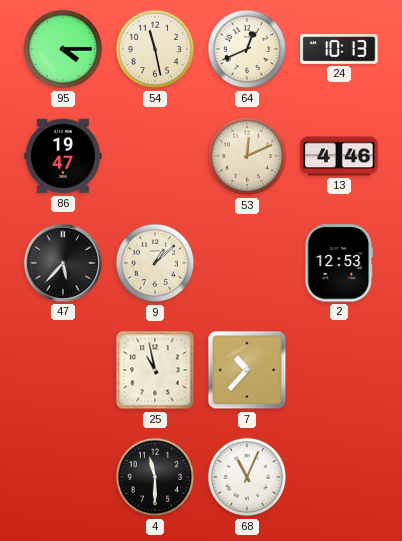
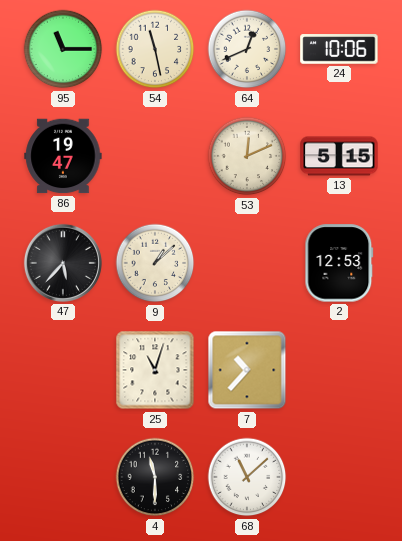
95: 4:15 -> 11:15 (63, 49)
24: 10:13 -> 10:06 (339, 49)
13: 4:46 -> 5:15 (339, 156)
25: 10:58 -> 11:03 (155, 370)
68: 11:04 -> 11:08 (247, 477)
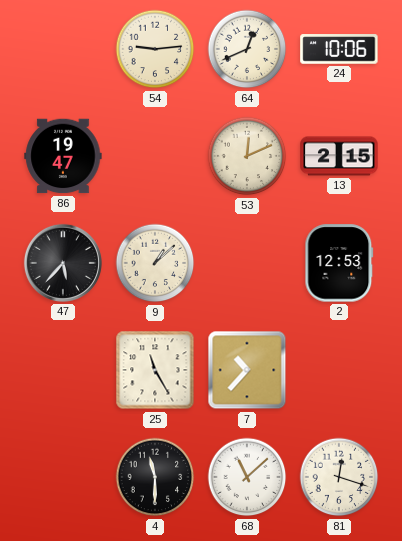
95: 11:15 -> none (63, 49)
54: 11:28 -> 9:14 (155, 49)
13: 5:15 -> 2:15 (339, 156)
25: 11:03 -> 11:25 (155, 370)
81: none -> 12:18 (339, 477)
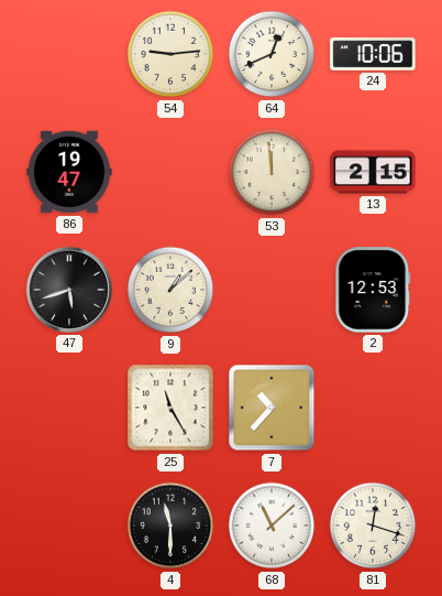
53: 12:11 -> 11:59 (272, 172)
47: 5:37 -> 5:42 (69, 290)
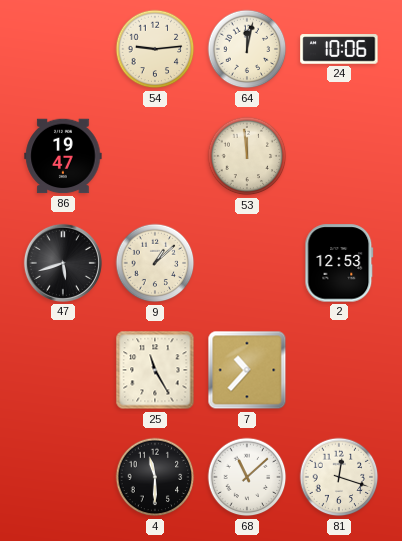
64: 12:41 -> 12:02 (247, 49)
13: 2:15 -> none (373, 172)
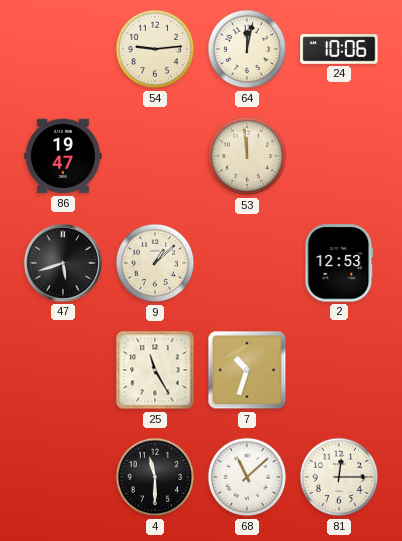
7: 10:37 -> 10:33 (247, 370)
81: 12:18 -> 12:15 (339, 477)
